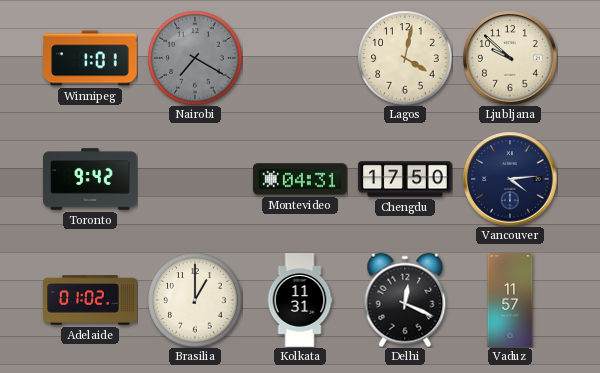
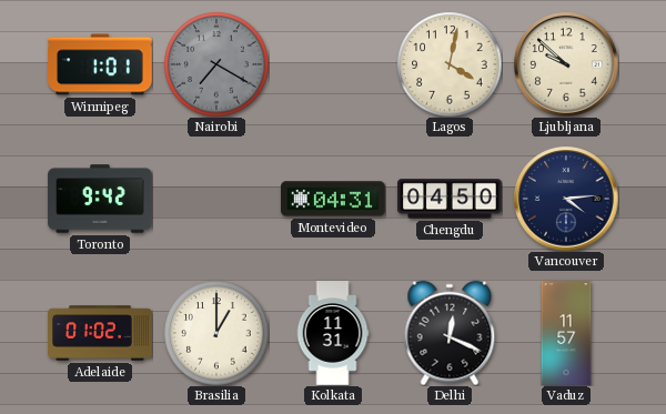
Chengdu: 17:50 -> 04:50 (450, 199)
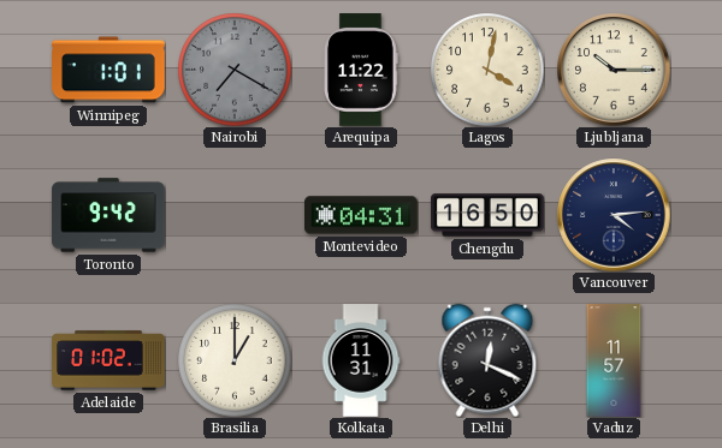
Arequipa: none -> 11:22 (361, 70)
Ljubljana: 9:52 -> 10:15 (614, 70)
Chengdu: 04:50 -> 16:50 (487, 215)
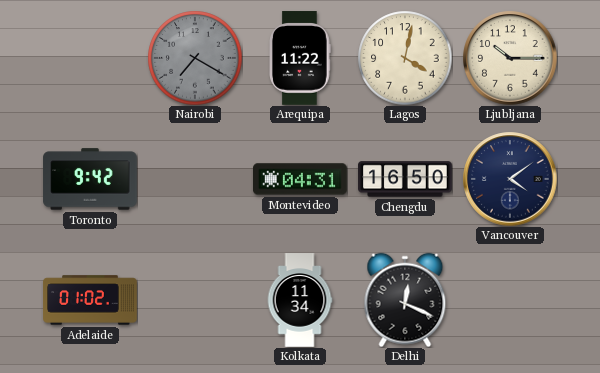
Winnipeg: 1:01 -> none (108, 70)
Vancouver: 4:14 -> 4:09 (510, 179)
Brasilia: 1:00 -> none (235, 360)
Kolkata: 11:31 -> 11:34 (300, 300)
Vaduz: 11:57 -> none (614, 360)
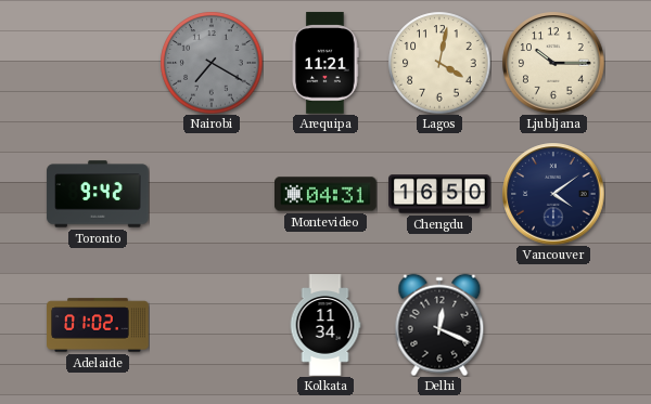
Arequipa: 11:22 -> 11:21 (325, 63)
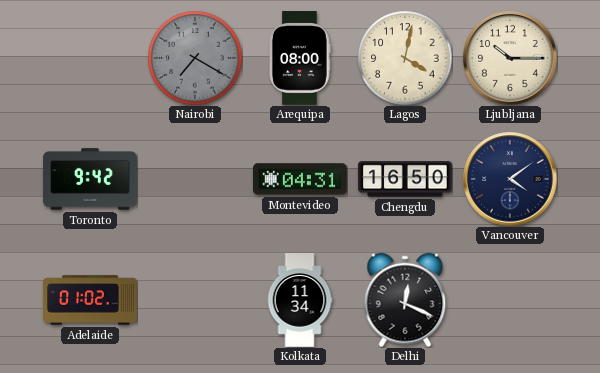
Arequipa: 11:21 -> 08:00 (300, 58)
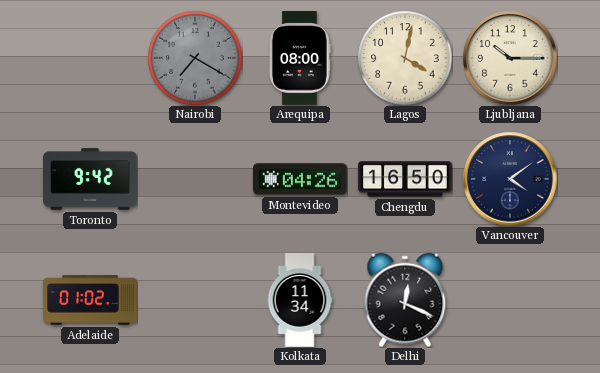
Montevideo: 04:31 -> 04:26 (301, 179)
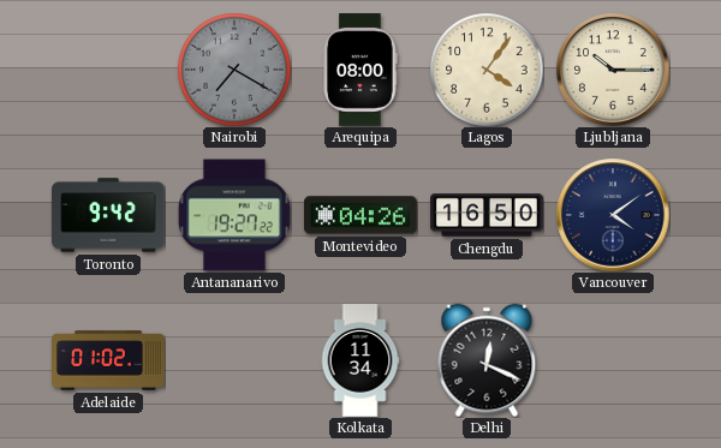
Lagos: 4:02 -> 4:06 (487, 70)
Antananarivo: none -> 19:27 (234, 215)
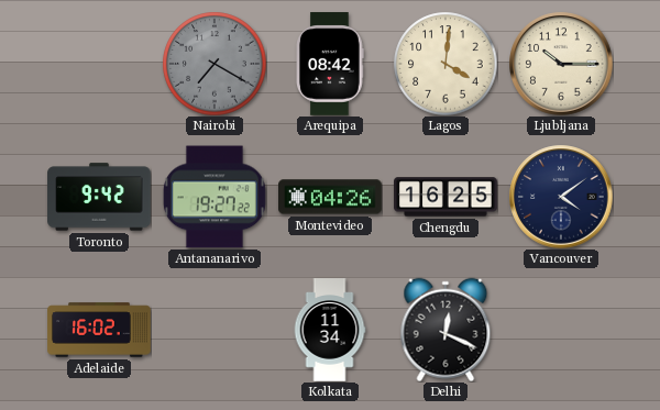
Arequipa: 08:00 -> 08:42 (330, 64)
Lagos: 4:06 -> 4:01 (446, 64)
Chengdu: 16:50 -> 16:25 (446, 197)
Adelaide: 01:02 -> 16:02 (99, 330)
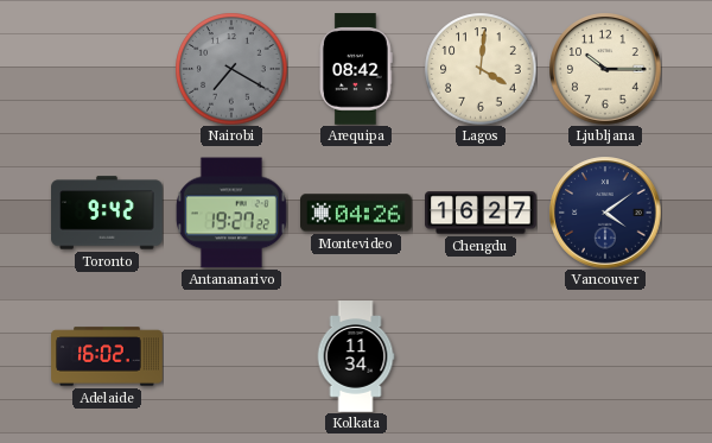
Chengdu: 16:25 -> 16:27 (481, 213)
Delhi: 12:19 -> none (446, 330)
